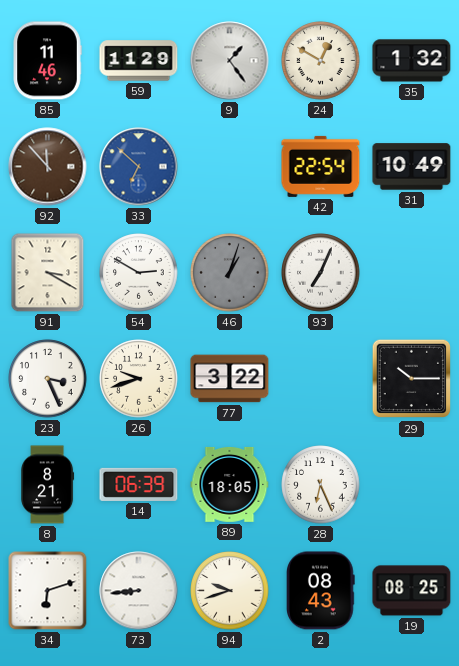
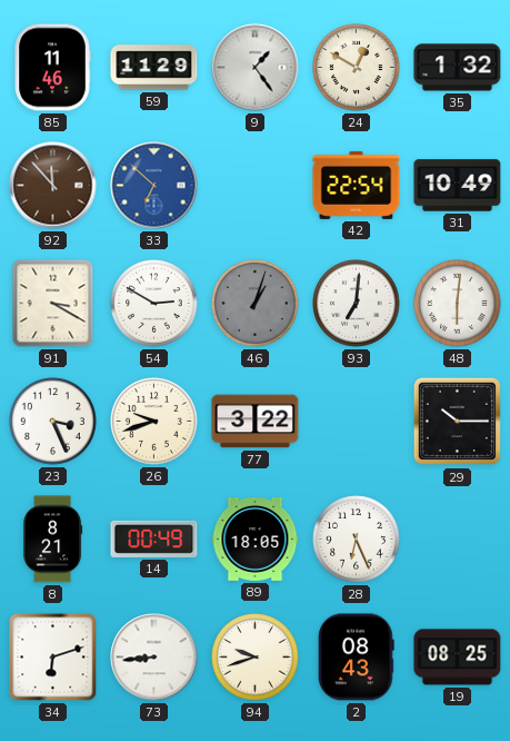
93: 7:04 -> 7:01 (357, 304)
48: none -> 6:01 (458, 304)
14: 06:39 -> 00:49 (154, 539)
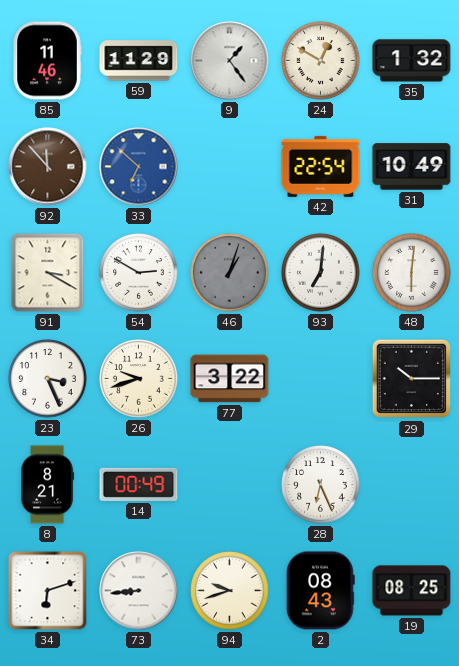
89: 18:05 -> none (256, 539)
